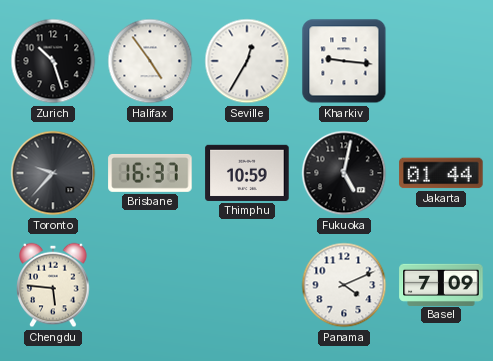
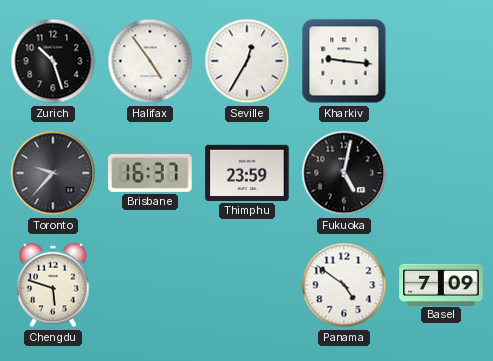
Thimphu: 10:59 -> 23:59 (247, 173)
Jakarta: 01:44 -> none (441, 173)
Chengdu: 5:46 -> 5:48 (53, 285)
Panama: 4:11 -> 4:51 (344, 285)
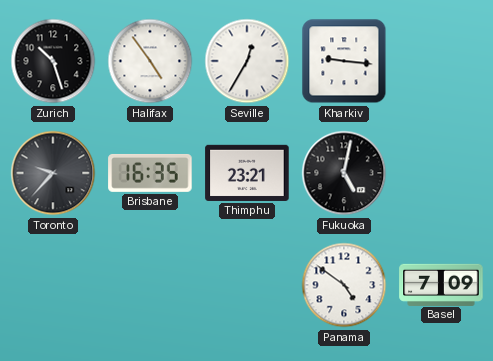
Brisbane: 16:37 -> 16:35 (150, 173)
Thimphu: 23:59 -> 23:21 (247, 173)
Chengdu: 5:48 -> none (53, 285)
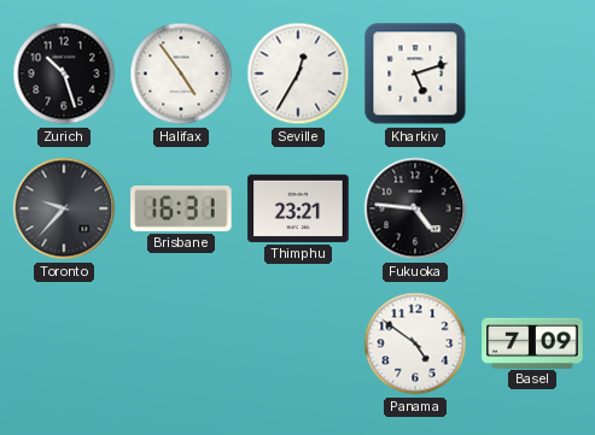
Kharkiv: 9:16 -> 5:12 (415, 74)
Brisbane: 16:35 -> 16:31 (181, 208)
Fukuoka: 5:02 -> 4:46 (415, 208)
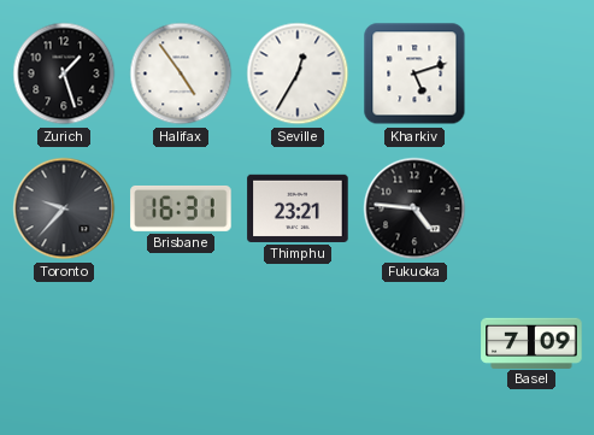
Zurich: 10:27 -> 1:27 (64, 74)
Panama: 4:51 -> none (415, 343)
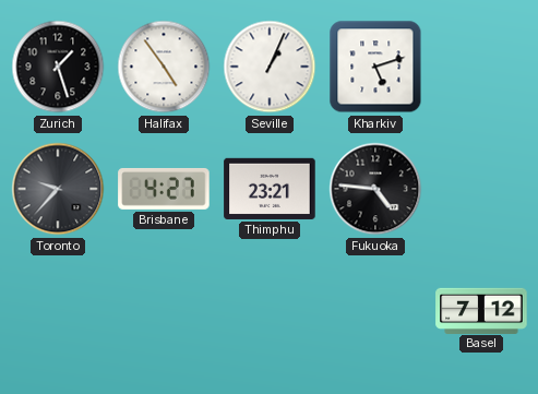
Seville: 12:35 -> 1:04 (270, 67)
Brisbane: 16:31 -> 4:27 (164, 189)
Basel: 7:09 -> 7:12 (481, 310)
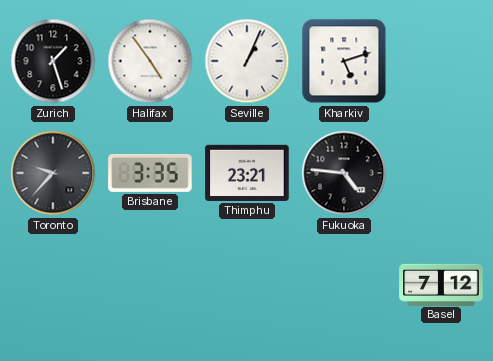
Brisbane: 4:27 -> 3:35 (150, 173)
